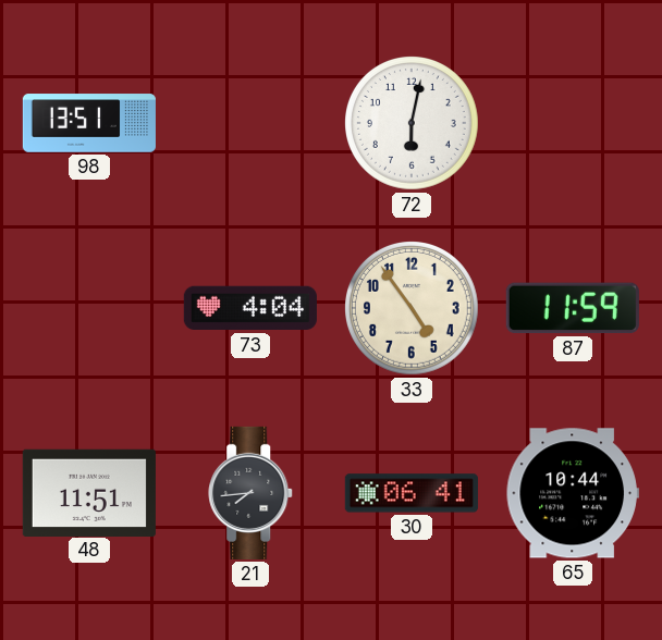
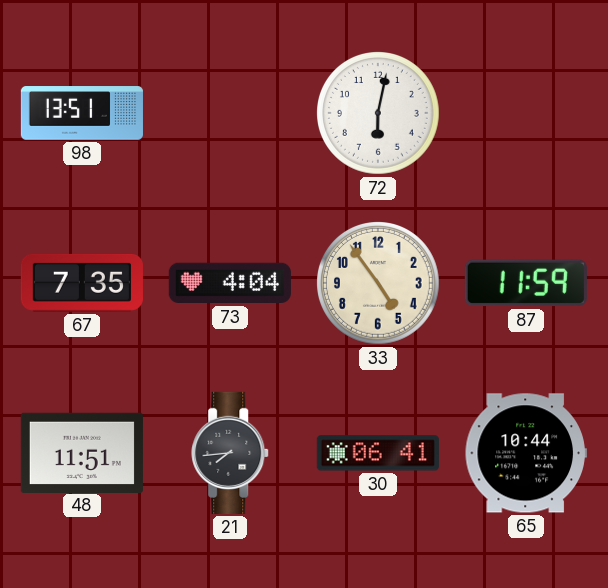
67: none -> 7:35 (82, 283)
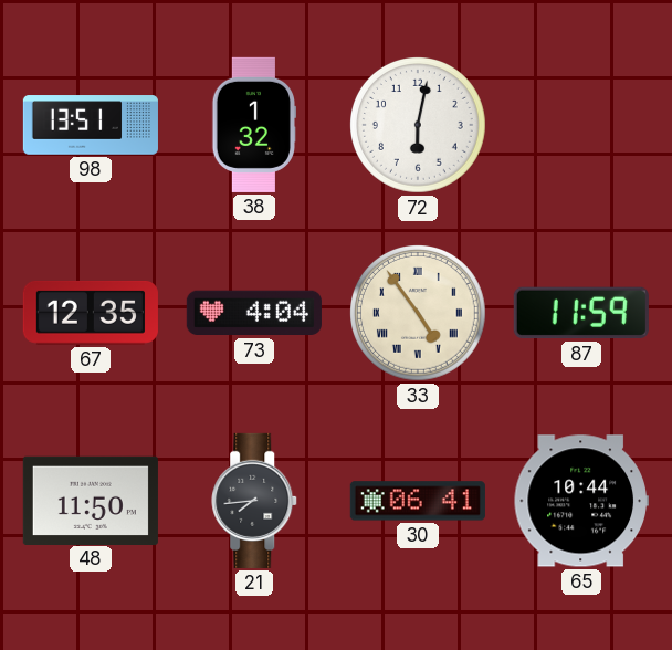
38: none -> 1:32 (253, 125)
67: 7:35 -> 12:35 (91, 313)
33 numerals: Arabic -> Roman (419, 314)
48: 11:51 -> 11:50 (91, 500)
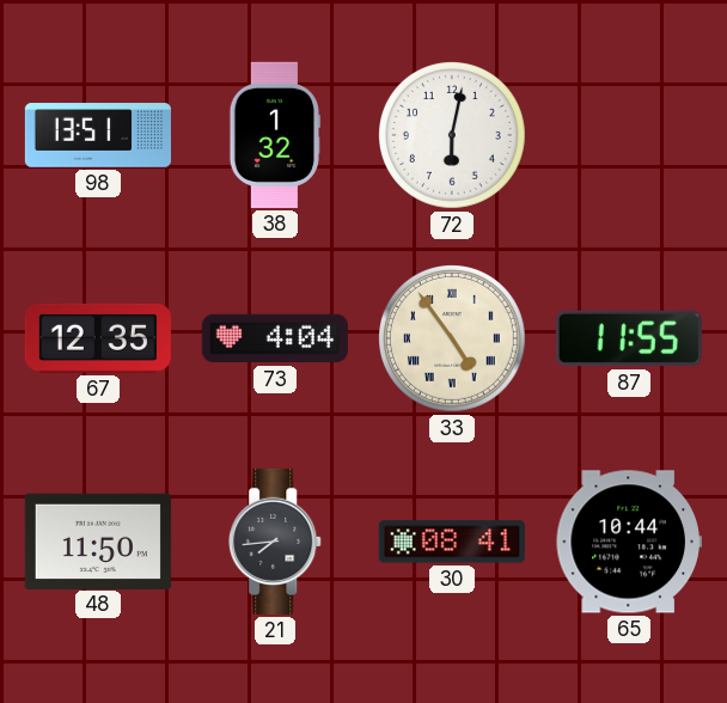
87: 11:59 -> 11:55 (629, 338)
30: 06:41 -> 08:41 (452, 542)
